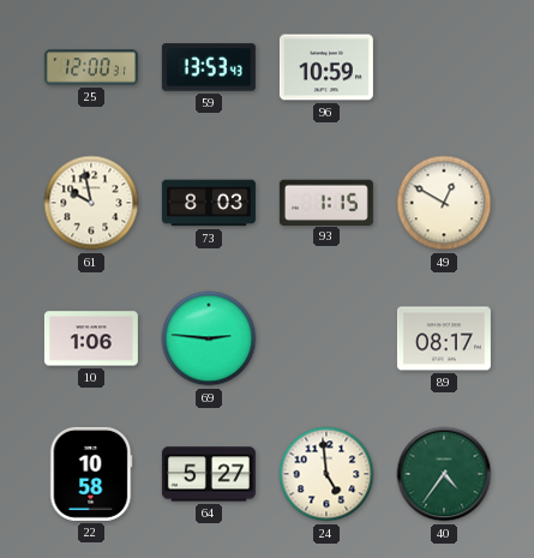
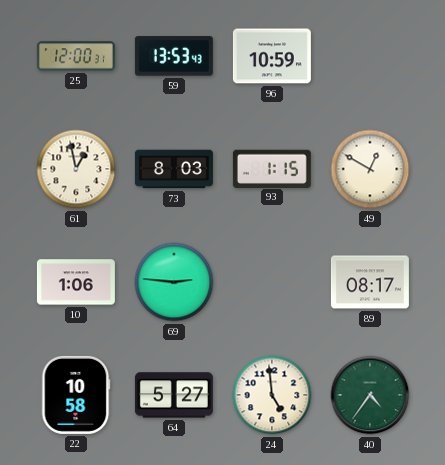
61: 9:58 -> 12:58 (76, 169)
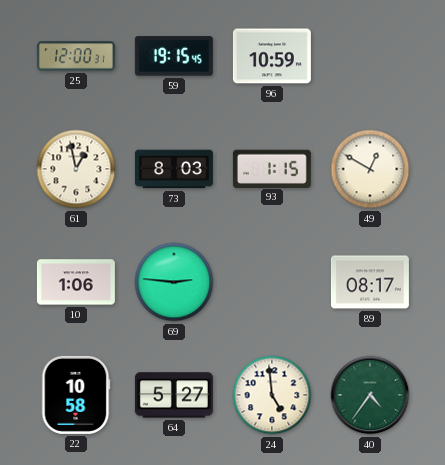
59: 13:53 -> 19:15 (174, 56)
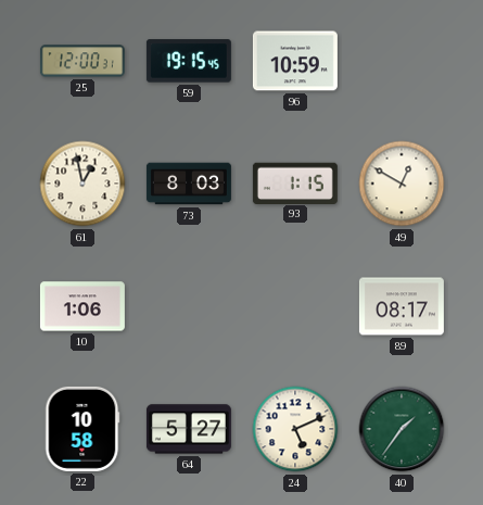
69: 2:46 -> none (174, 282)
24: 4:59 -> 5:11 (295, 429)
40: 4:36 -> 1:36 (402, 429)
